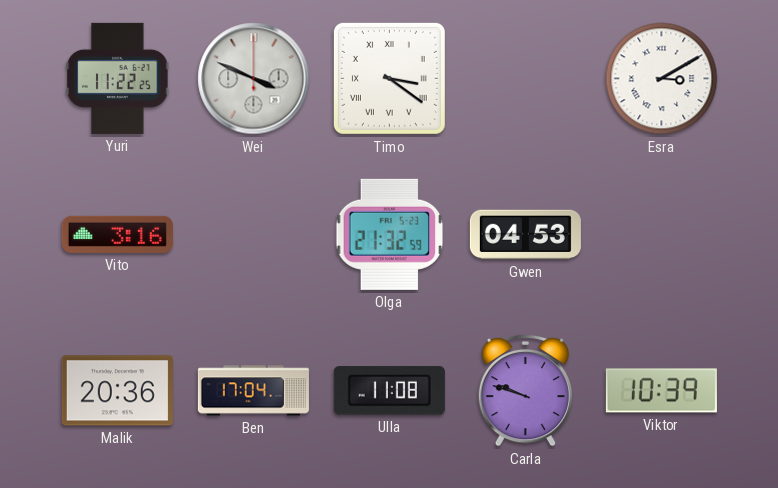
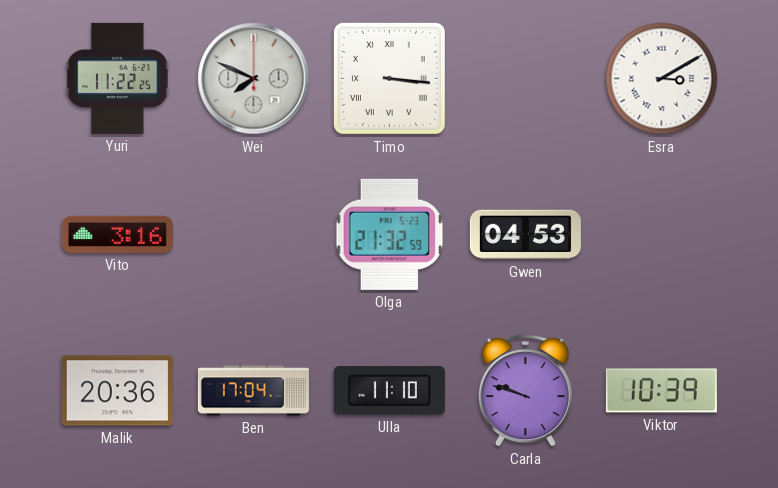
Wei: 3:49 -> 7:49 (254, 79)
Timo: 3:21 -> 3:16 (389, 78)
Ulla: 11:08 -> 11:10 (389, 391)
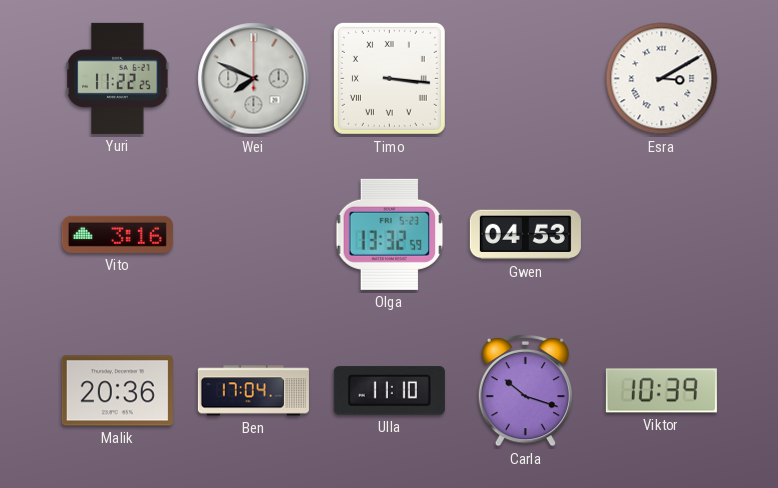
Olga: 21:32 -> 13:32 (390, 234)
Carla: 9:48 -> 10:18 (526, 390)
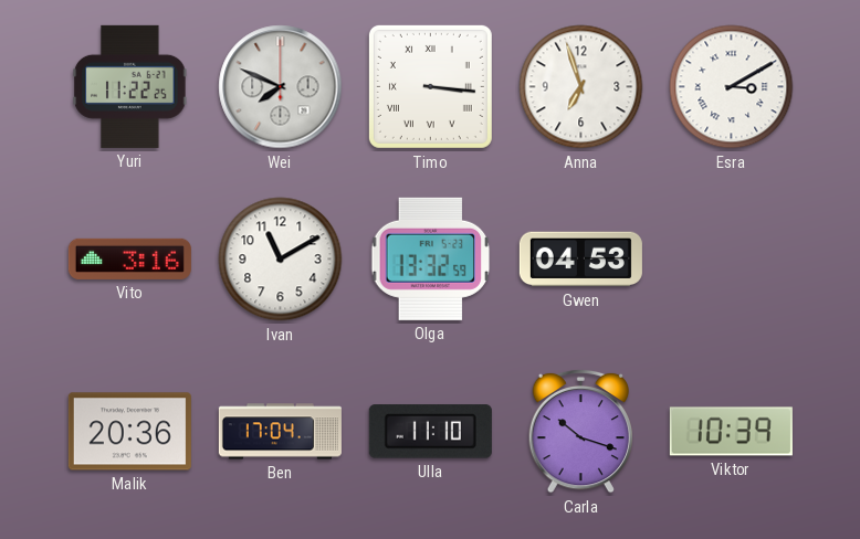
Anna: none -> 6:57 (581, 87)
Ivan: none -> 11:10 (281, 260)
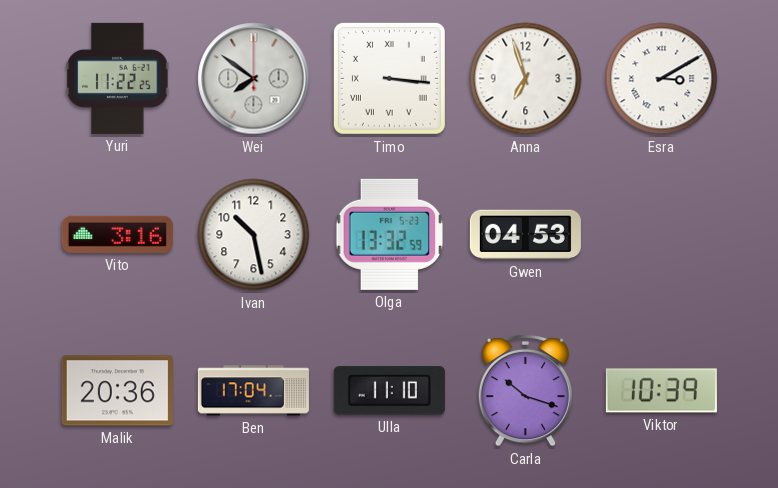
Wei: 7:49 -> 7:51 (254, 79)
Ivan: 11:10 -> 10:28 (254, 235)
